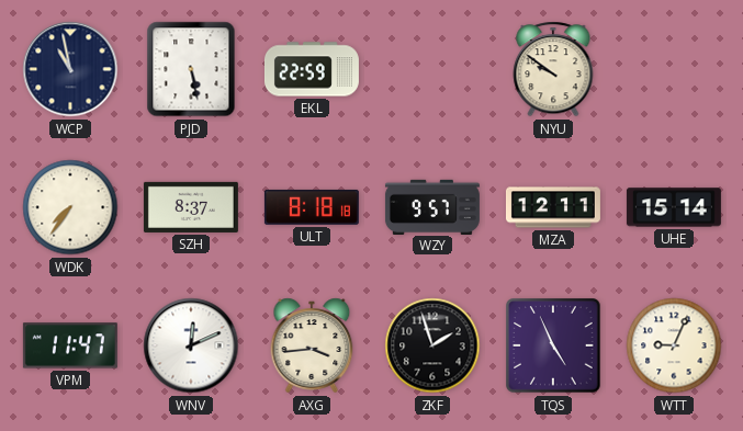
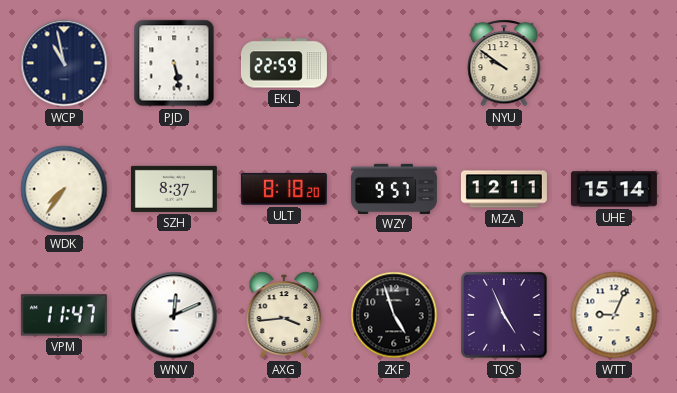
ULT: 8:18:18 -> 8:18:20 (284, 189)
ZKF: 1:57 -> 4:57 (394, 315)
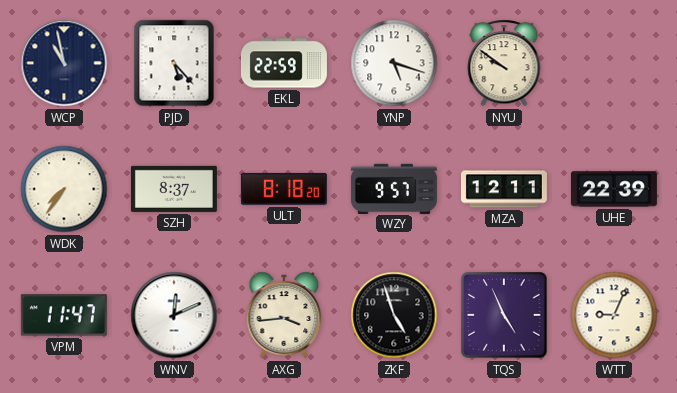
PJD: 5:28 -> 5:23 (174, 63)
YNP: none -> 5:18 (394, 63)
UHE: 15:14 -> 22:39 (614, 189)
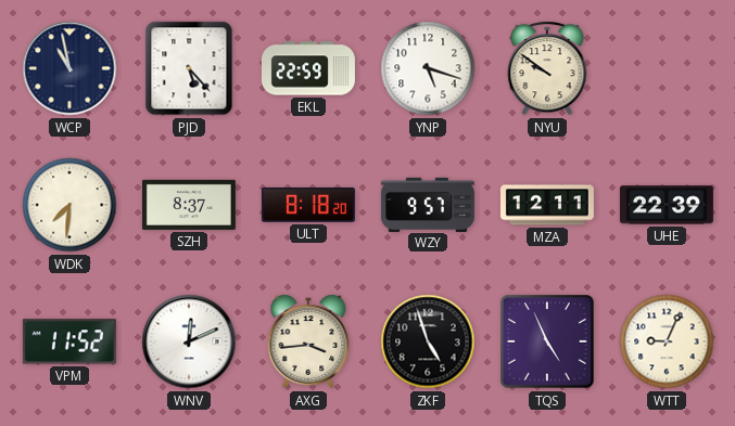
WDK: 7:36 -> 7:31 (69, 205)
VPM: 11:47 -> 11:52 (69, 341)
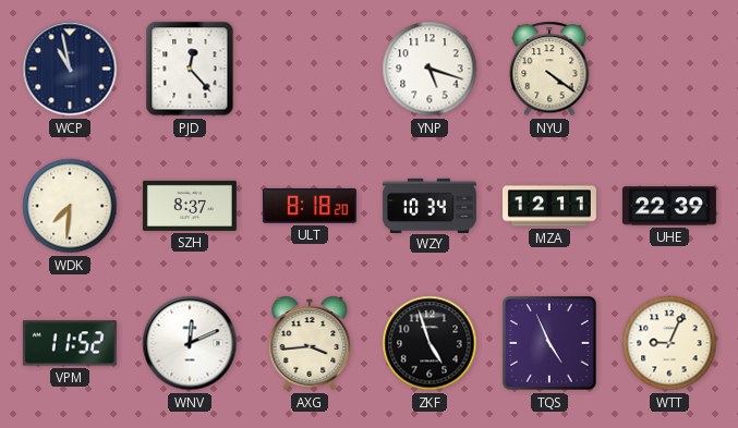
PJD: 5:23 -> 12:23 (190, 69)
EKL: 22:59 -> none (308, 68)
NYU: 9:51 -> 4:21 (549, 69)
WZY: 9:57 -> 10:34 (430, 205)
